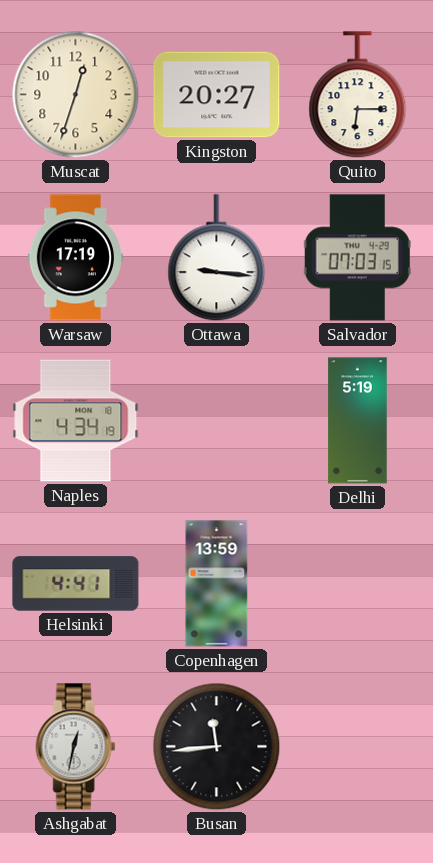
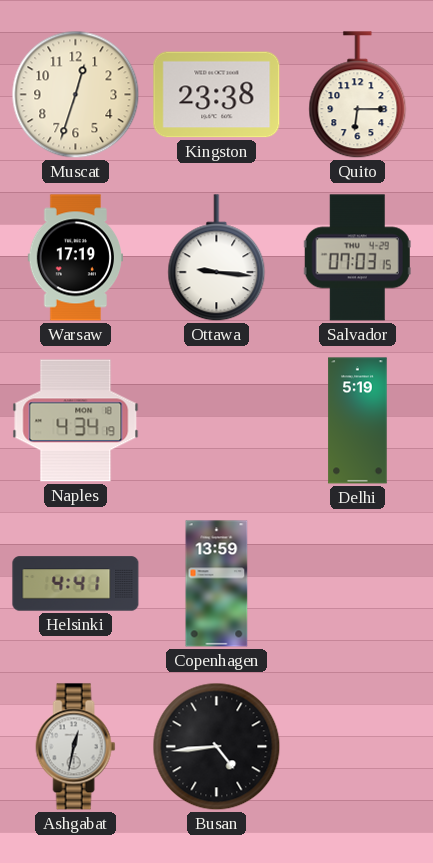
Kingston: 20:27 -> 23:38 (217, 95)
Busan: 11:44 -> 4:44 (217, 747)
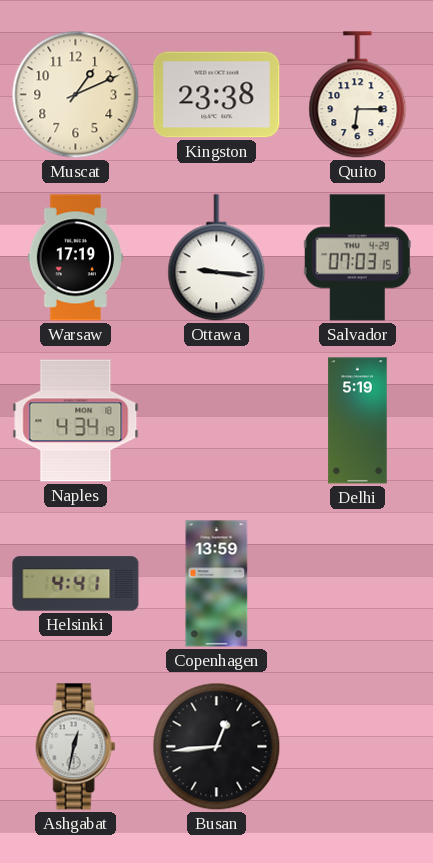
Muscat: 12:33 -> 1:11 (76, 95)
Busan: 4:44 -> 12:44 (217, 747)
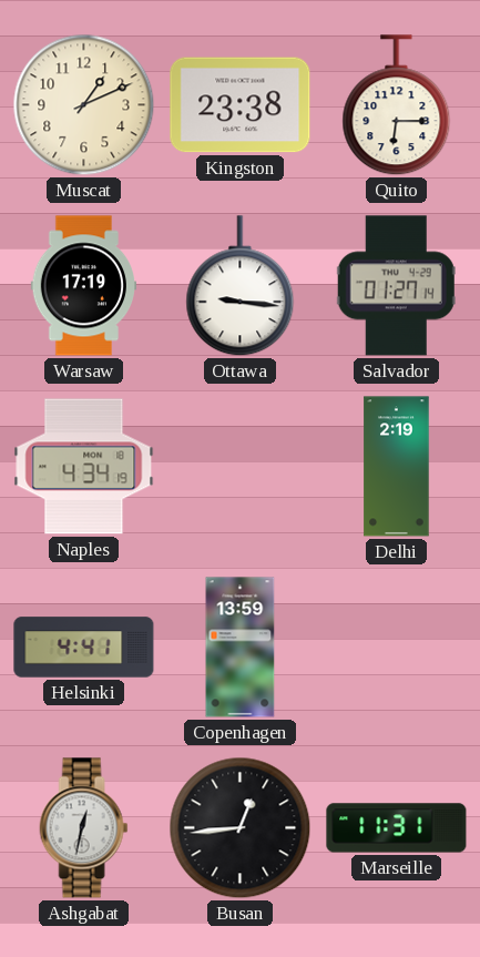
Salvador: 07:03 -> 01:27 (396, 286)
Delhi: 5:19 -> 2:19 (397, 467)
Marseille: none -> 11:31 (397, 828)
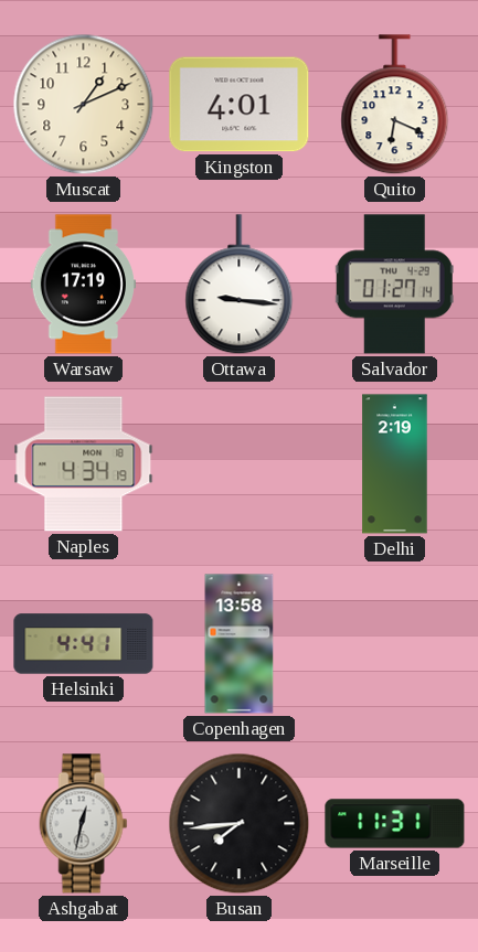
Kingston: 23:38 -> 4:01 (240, 105)
Quito: 6:15 -> 6:19 (395, 105)
Copenhagen: 13:59 -> 13:58 (240, 644)
Busan: 12:44 -> 7:44 (240, 824)
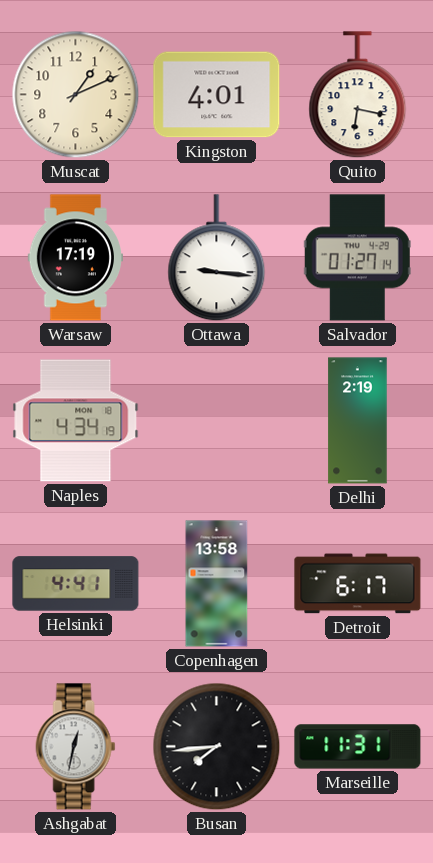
Quito: 6:19 -> 6:17 (358, 95)
Detroit: none -> 6:17 (358, 584)
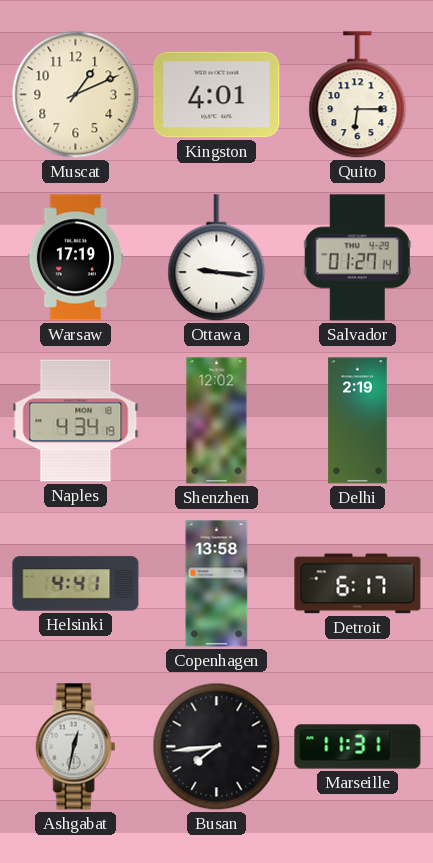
Quito: 6:17 -> 6:15 (358, 95)
Shenzhen: none -> 12:02 (217, 421)
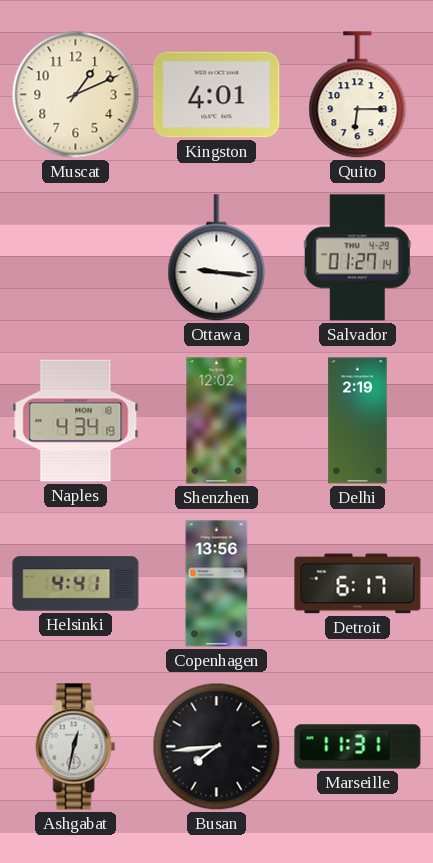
Warsaw: 17:19 -> none (75, 258)
Copenhagen: 13:58 -> 13:56 (217, 584)
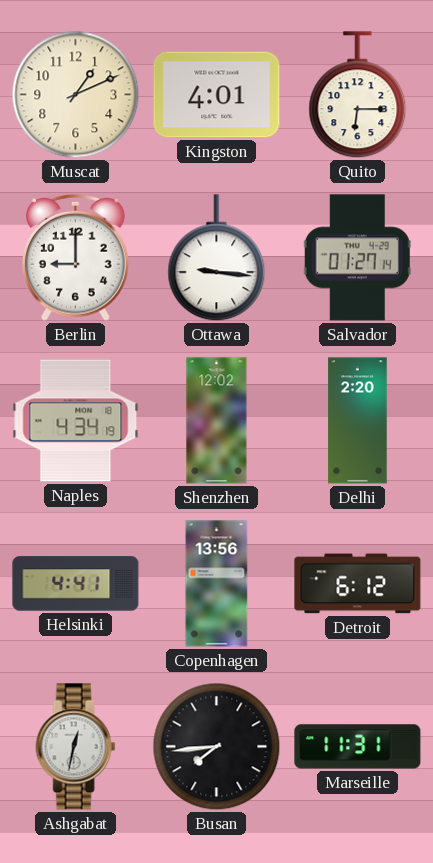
Berlin: none -> 9:00 (76, 257)
Delhi: 2:19 -> 2:20 (358, 421)
Detroit: 6:17 -> 6:12 (358, 584)
